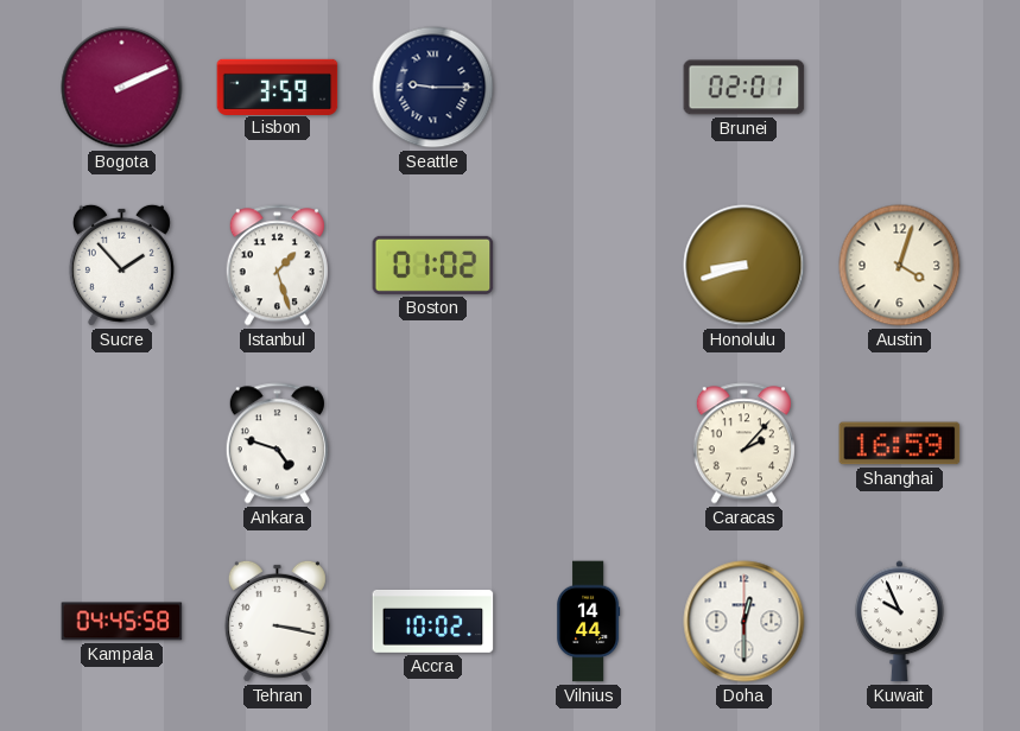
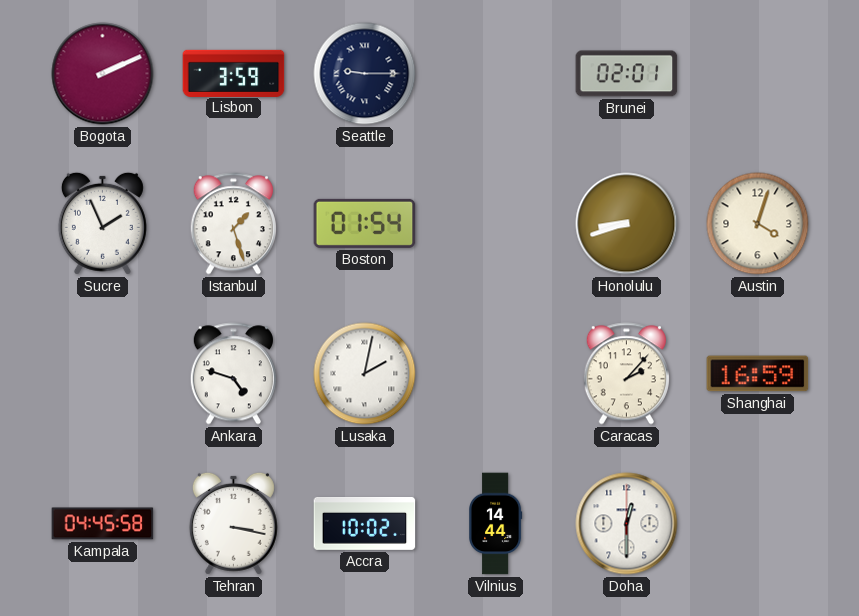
Sucre: 1:53 -> 1:56 (102, 223)
Boston: 01:02 -> 01:54 (365, 223)
Lusaka: none -> 2:02 (365, 374)
Kuwait: 9:56 -> none (900, 622)
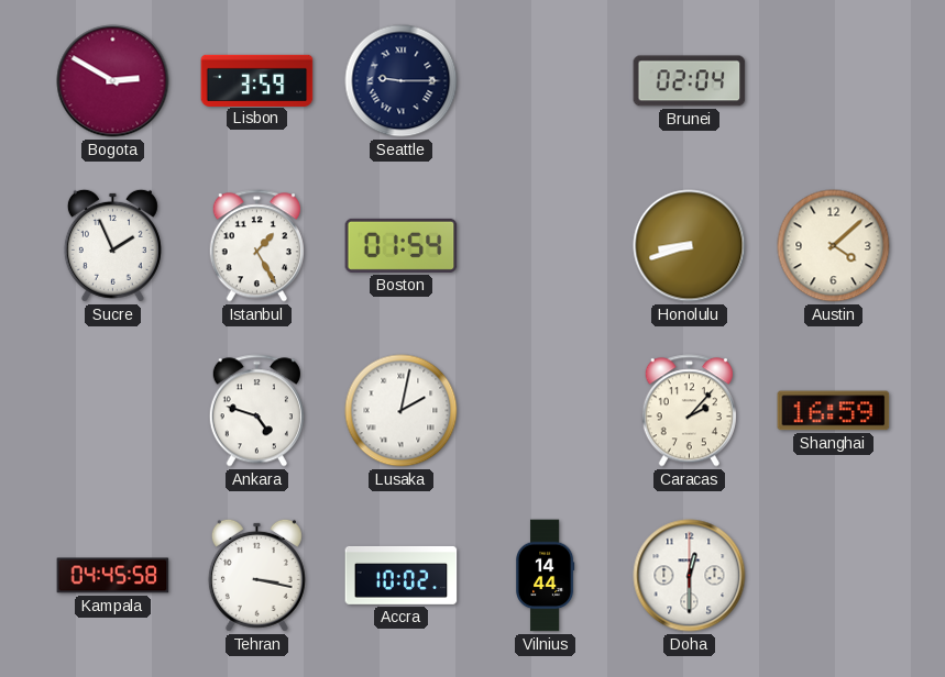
Bogota: 2:11 -> 2:50 (113, 81)
Brunei: 02:01 -> 02:04 (690, 81)
Istanbul: 1:27 -> 1:25 (256, 246)
Austin: 4:03 -> 4:08 (834, 246)
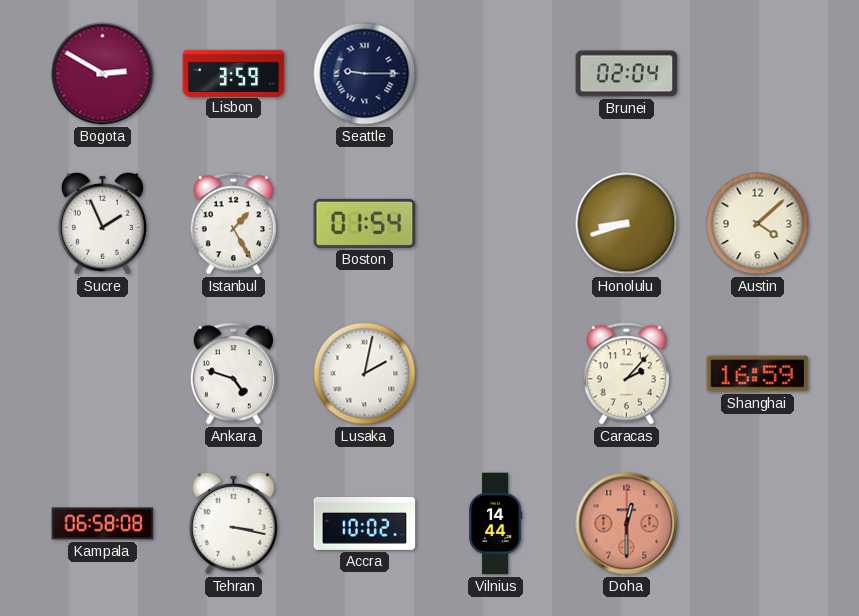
Kampala: 04:45 -> 06:58 (103, 524)
Doha dial: white -> salmon (627, 524)
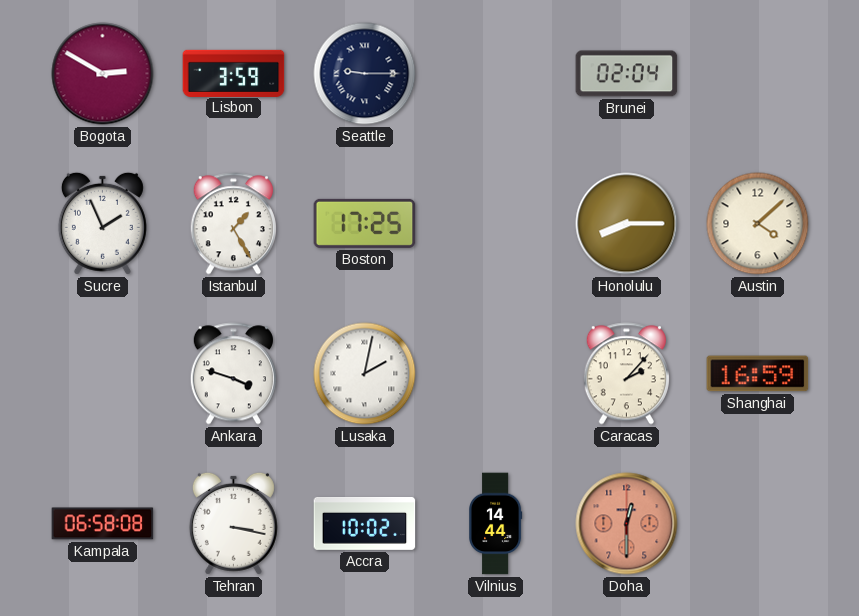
Boston: 01:54 -> 17:25 (365, 223)
Honolulu: 8:42 -> 8:15 (627, 224)
Ankara: 4:48 -> 3:48 (233, 374)
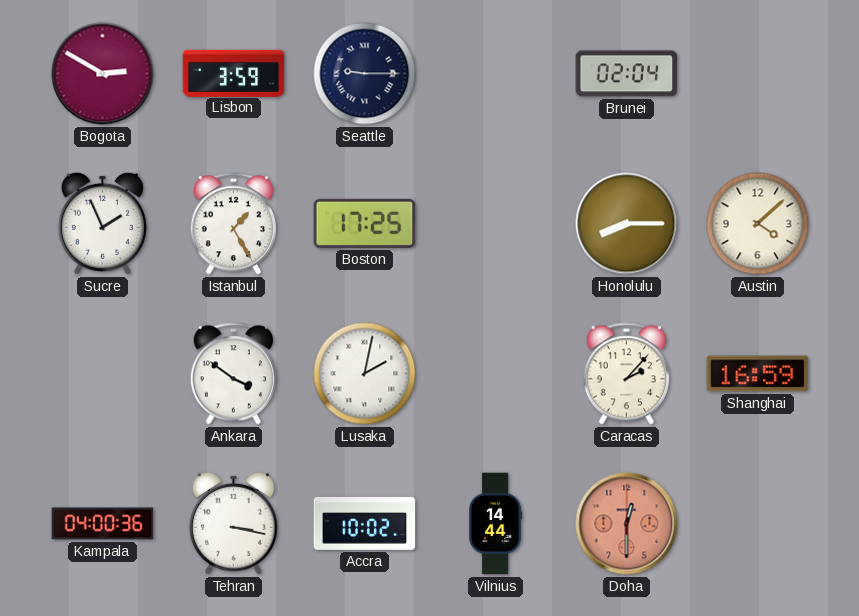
Ankara: 3:48 -> 3:51 (233, 374)
Kampala: 06:58 -> 04:00 (103, 524)
